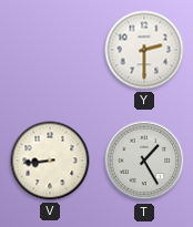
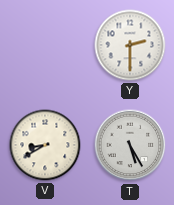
V: 8:44 -> 8:40 (45, 145)
T: 1:25 -> 5:25 (130, 145)
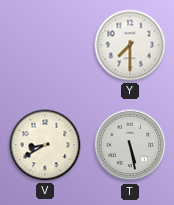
Y: 2:30 -> 7:30 (130, 45)
T: 5:25 -> 5:28 (130, 145)
